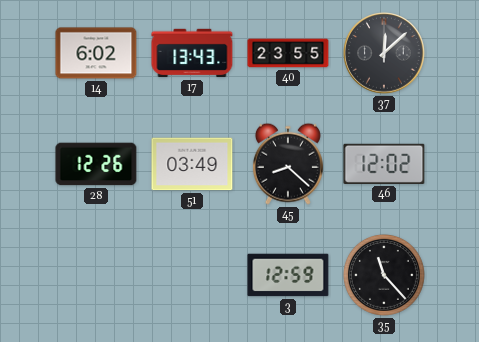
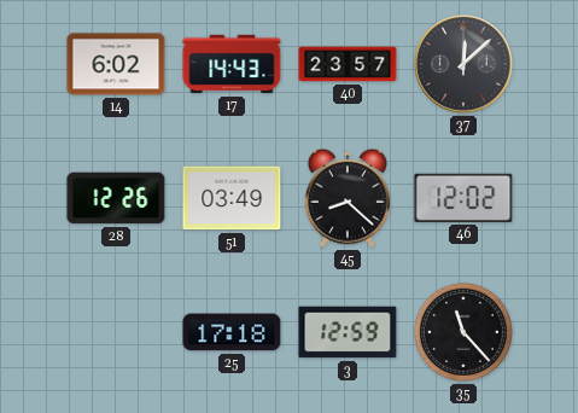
17: 13:43 -> 14:43 (232, 64)
40: 23:55 -> 23:57 (348, 64)
25: none -> 17:18 (232, 332)
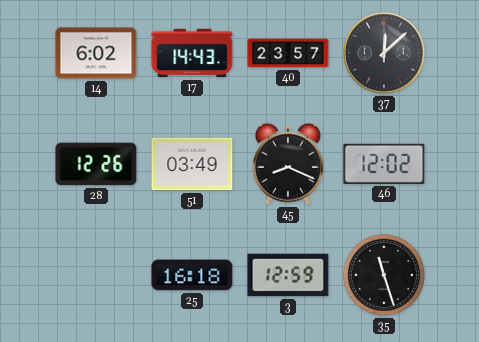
45: 8:22 -> 8:19 (288, 164)
25: 17:18 -> 16:18 (192, 275)
35: 11:23 -> 11:27 (384, 275)
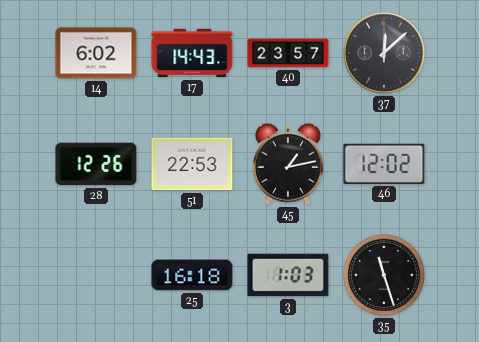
51: 03:49 -> 22:53 (192, 164)
45: 8:19 -> 1:13 (288, 164)
3: 12:59 -> 1:03 (288, 275)
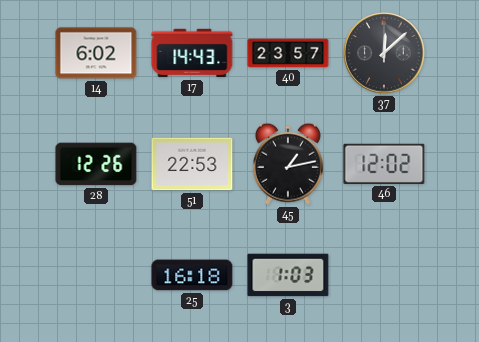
35: 11:27 -> none (384, 275)
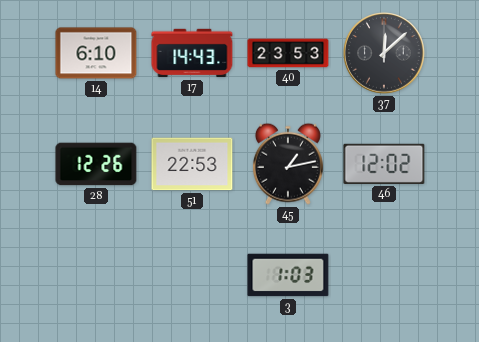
14: 6:02 -> 6:10 (96, 53)
40: 23:57 -> 23:53 (288, 53)
25: 16:18 -> none (192, 275)
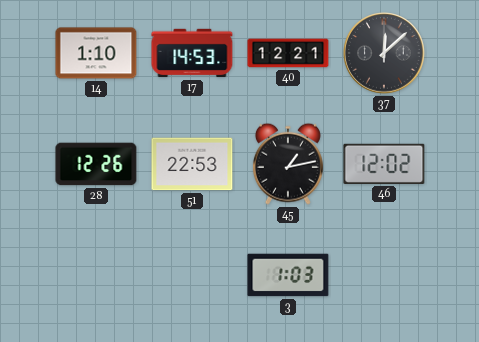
14: 6:10 -> 1:10 (96, 53)
17: 14:43 -> 14:53 (192, 53)
40: 23:53 -> 12:21 (288, 53)
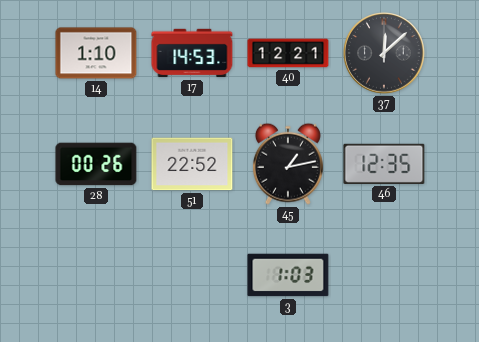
28: 12:26 -> 00:26 (96, 164)
51: 22:53 -> 22:52 (192, 164)
46: 12:02 -> 12:35 (384, 164)
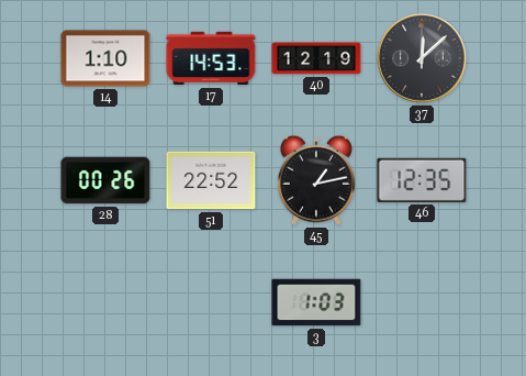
40: 12:21 -> 12:19 (316, 58)
